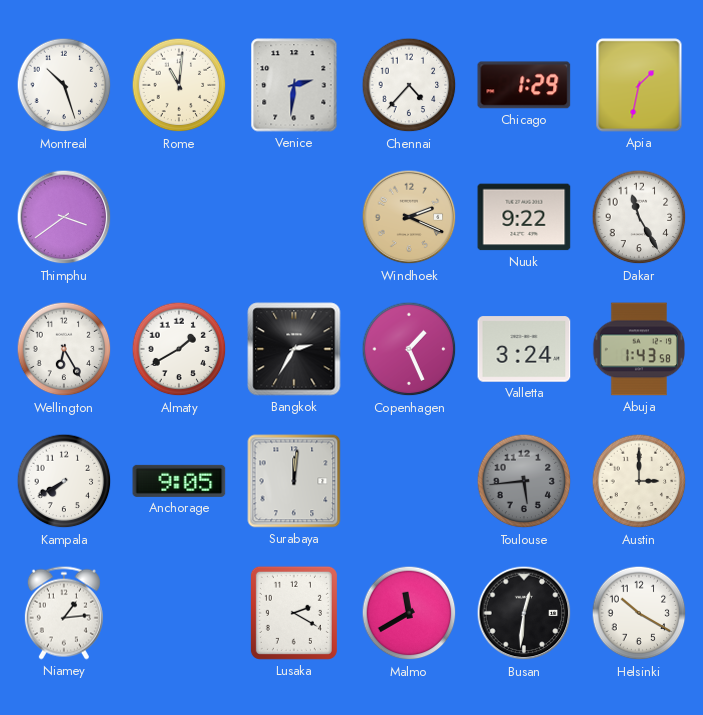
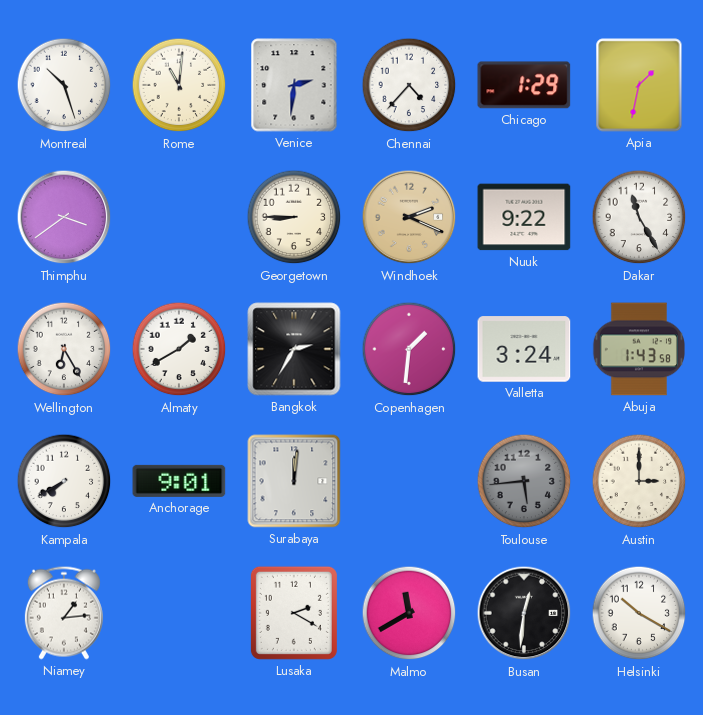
Georgetown: none -> 8:45 (294, 217)
Copenhagen: 1:26 -> 1:31 (409, 349)
Anchorage: 9:05 -> 9:01 (179, 481)
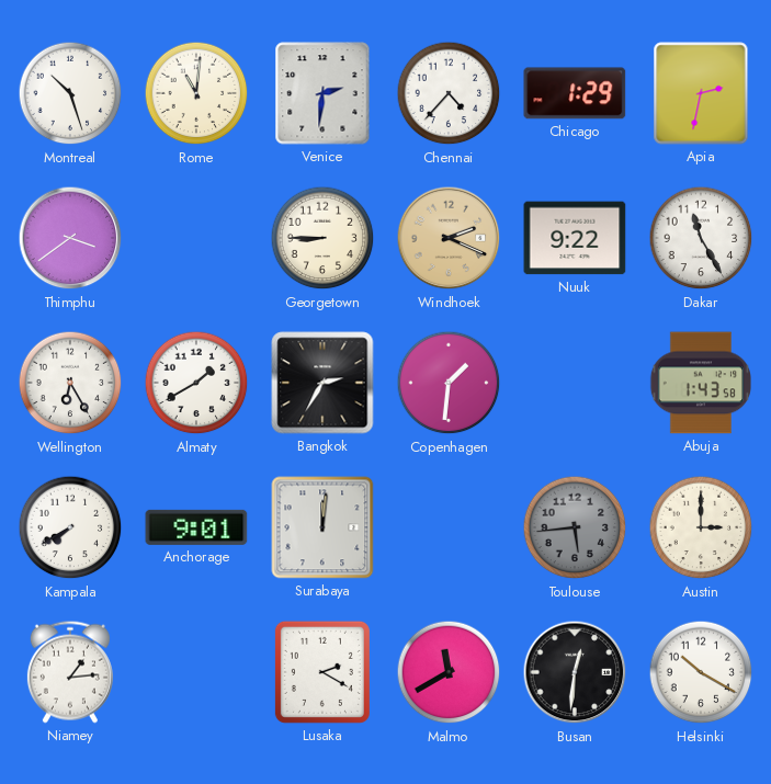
Apia: 1:32 -> 2:32 (701, 93)
Valletta: 3:24 -> none (524, 349)
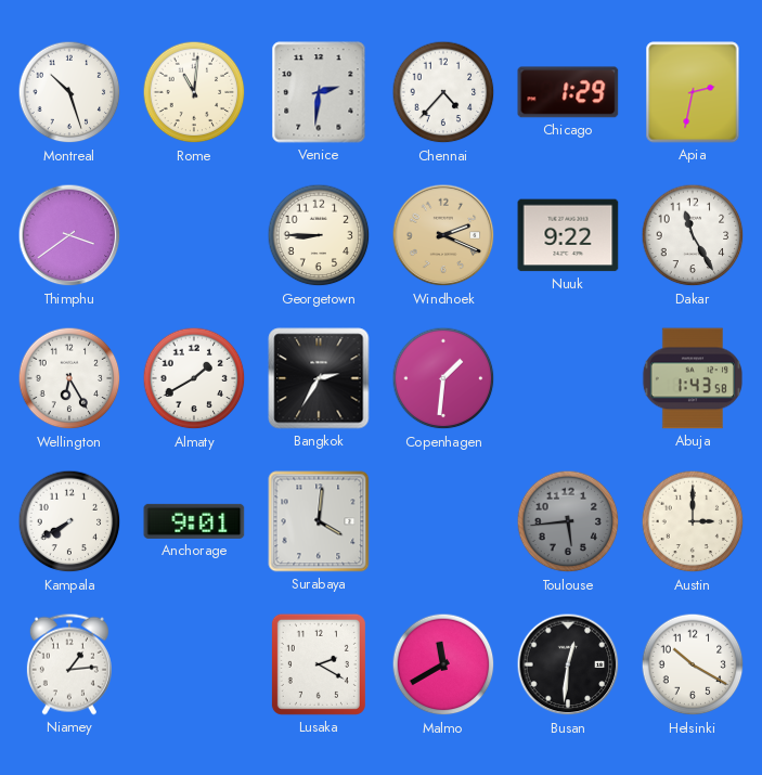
Surabaya: 12:01 -> 4:01 (319, 521)
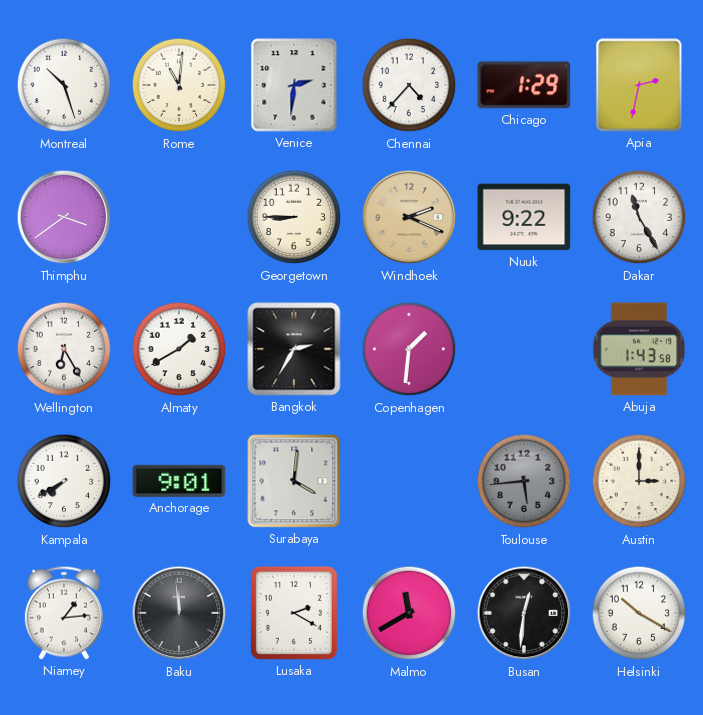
Baku: none -> 11:59 (179, 613)
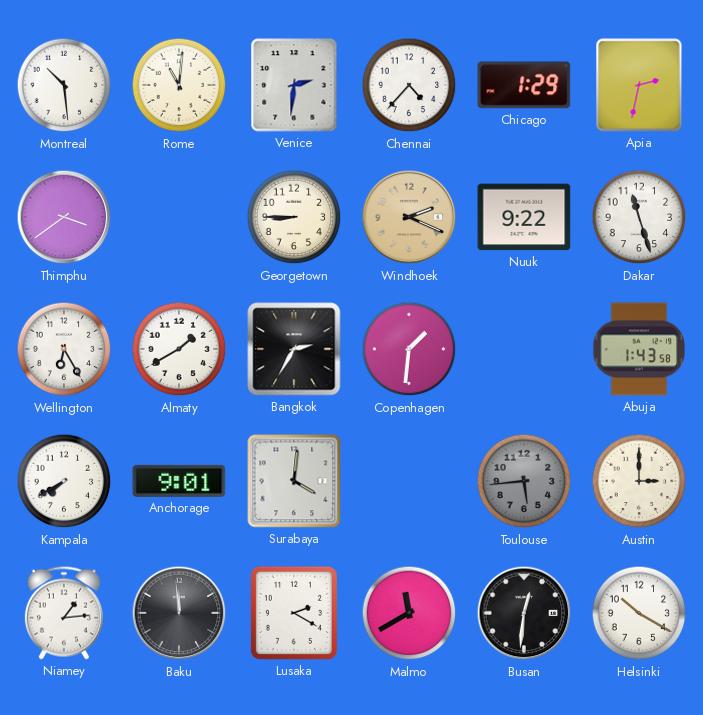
Montreal: 10:27 -> 10:29 (64, 85)
Dakar: 11:25 -> 11:27 (639, 217)
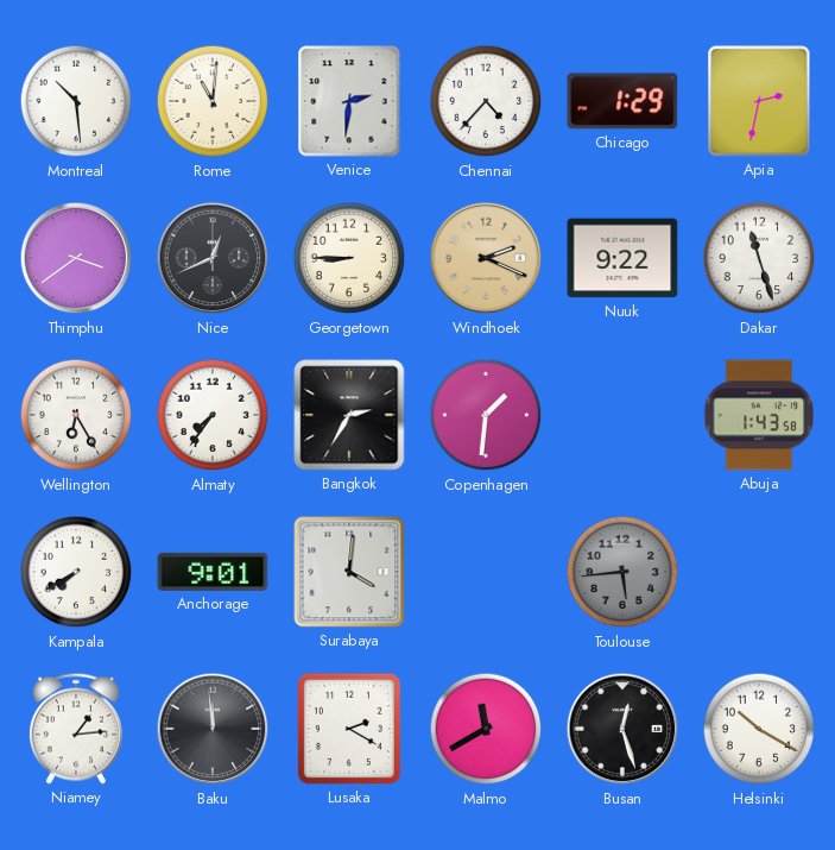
Nice: none -> 12:41 (213, 258)
Almaty: 1:40 -> 7:36 (213, 415)
Austin: 3:00 -> none (639, 481)
Busan: 12:31 -> 12:27 (622, 729)
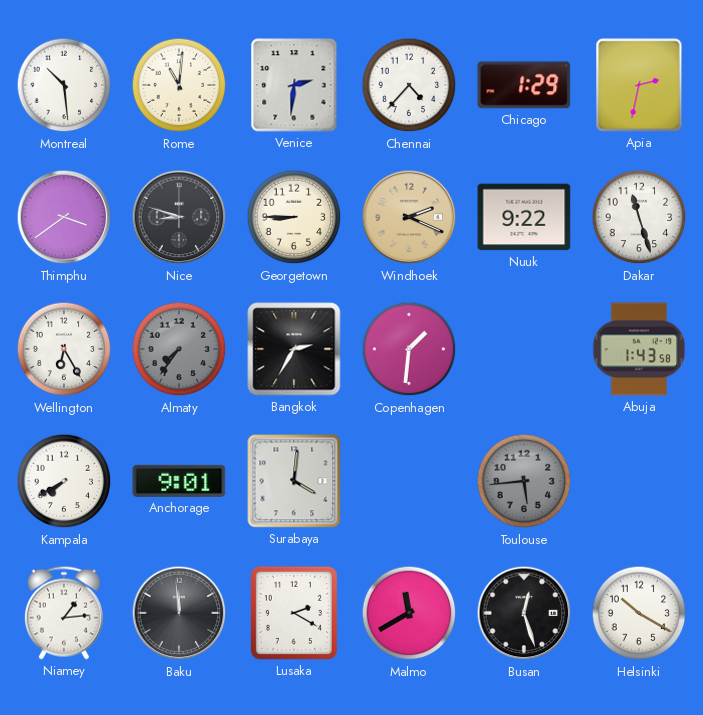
Nice: 12:41 -> 8:48 (179, 217)
Almaty dial: white -> grey (179, 349)
